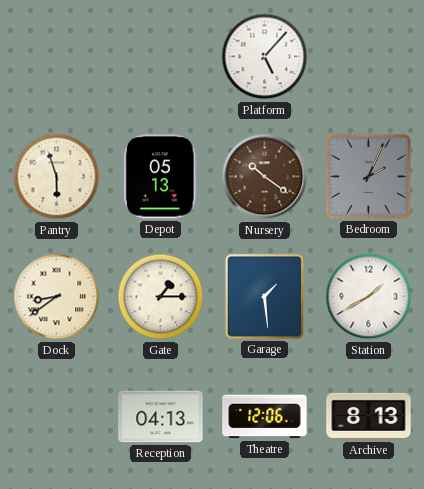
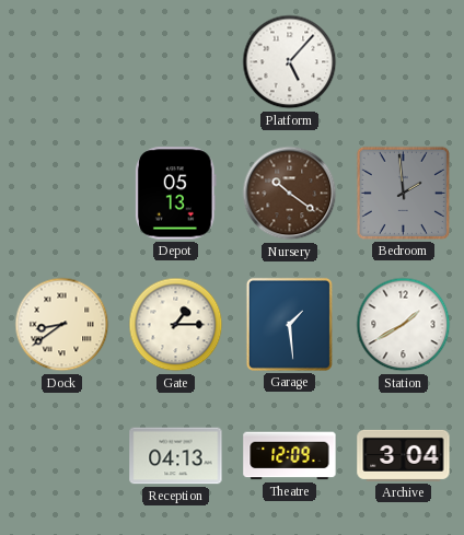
Pantry: 5:57 -> none (57, 177)
Bedroom: 2:04 -> 1:59 (403, 193)
Theatre: 12:06 -> 12:09 (290, 456)
Archive: 8:13 -> 3:04 (404, 455)
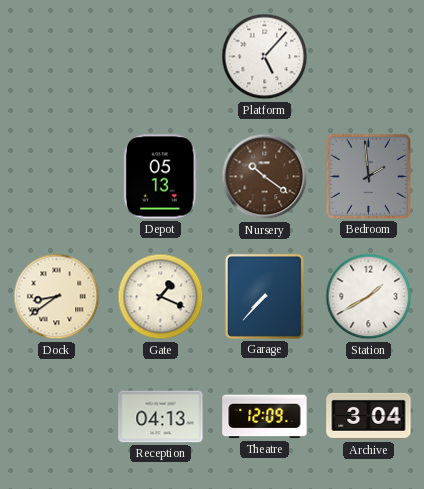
Gate: 1:15 -> 1:19 (161, 297)
Garage: 1:29 -> 7:37 (264, 296)
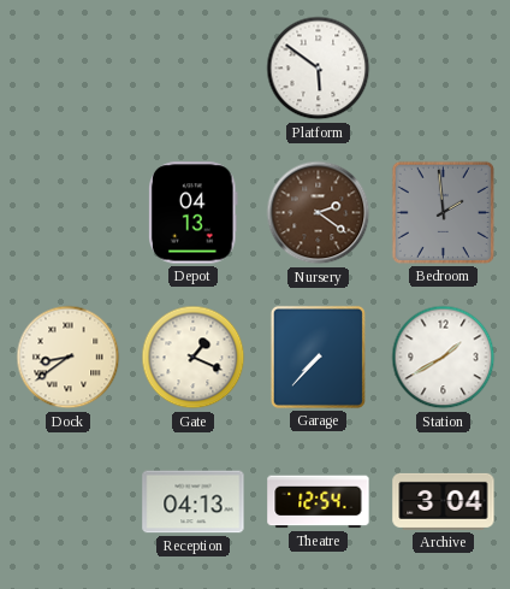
Platform: 5:07 -> 5:51 (319, 69)
Depot: 05:13 -> 04:13 (194, 213)
Nursery: 10:21 -> 2:21 (319, 213)
Theatre: 12:09 -> 12:54 (319, 502)
